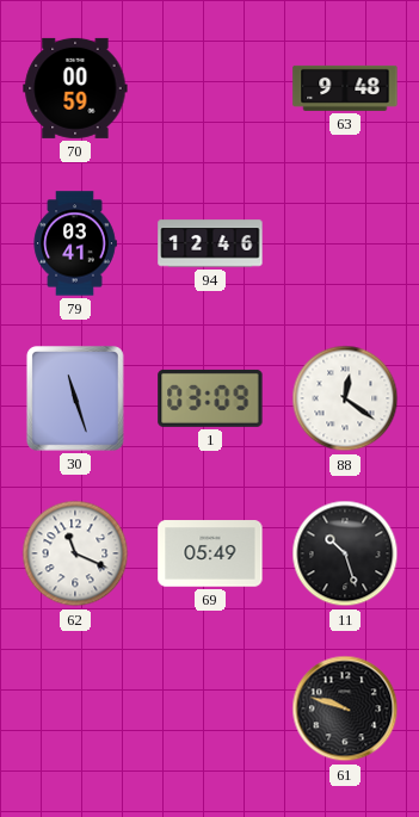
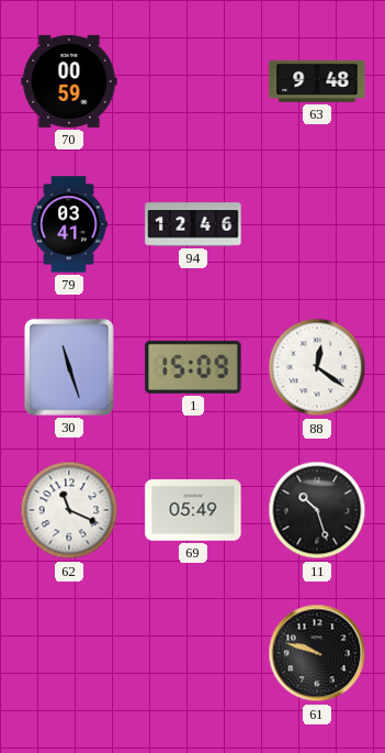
1: 03:09 -> 15:09 (193, 367)
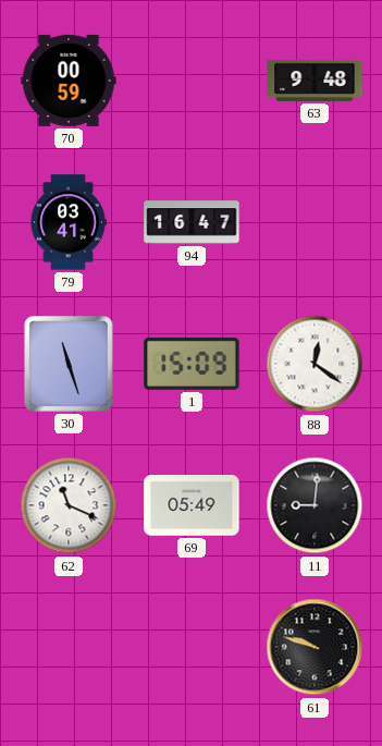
94: 12:46 -> 16:47 (192, 222)
11: 10:27 -> 9:01 (315, 505)
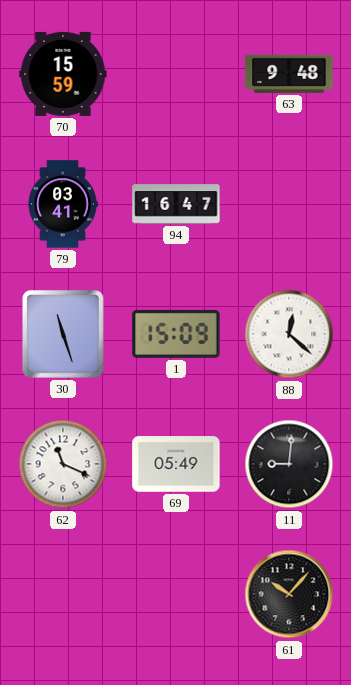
70: 00:59 -> 15:59 (63, 74)
88: 12:21 -> 12:22 (289, 334)
61: 9:48 -> 10:07 (289, 594)
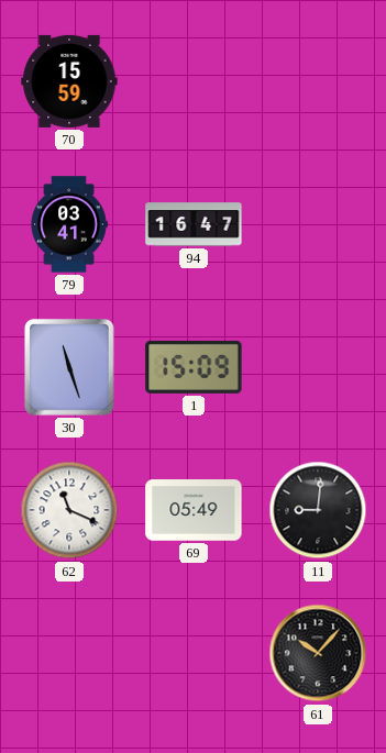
63: 9:48 -> none (289, 74)
88: 12:22 -> none (289, 334)
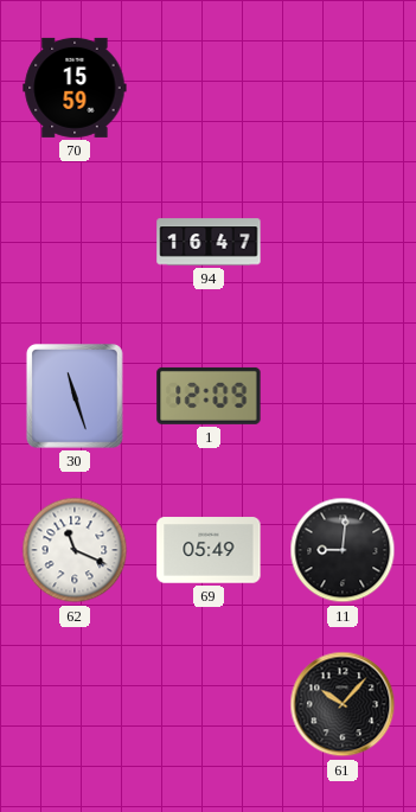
79: 03:41 -> none (69, 224)
1: 15:09 -> 12:09 (209, 396)
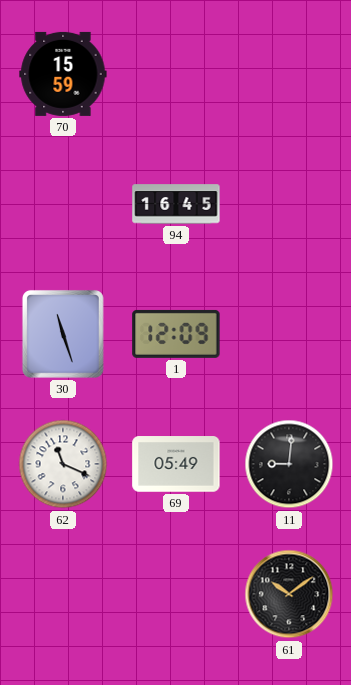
94: 16:47 -> 16:45 (176, 204)
61: 10:07 -> 10:09 (289, 594)
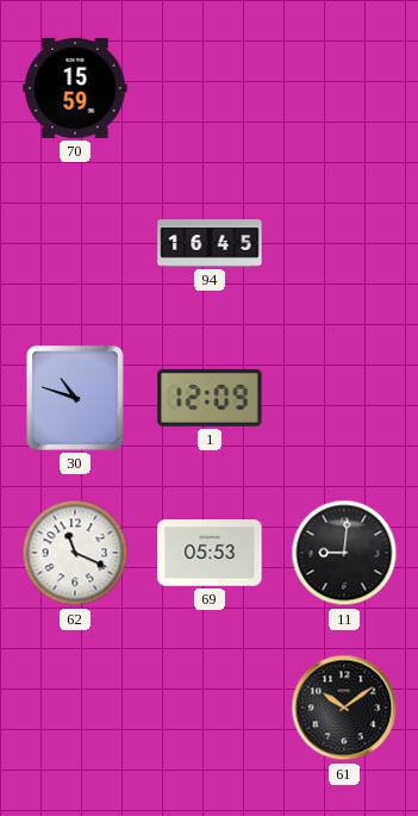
30: 11:27 -> 10:48 (75, 398)
69: 05:49 -> 05:53 (210, 553)
